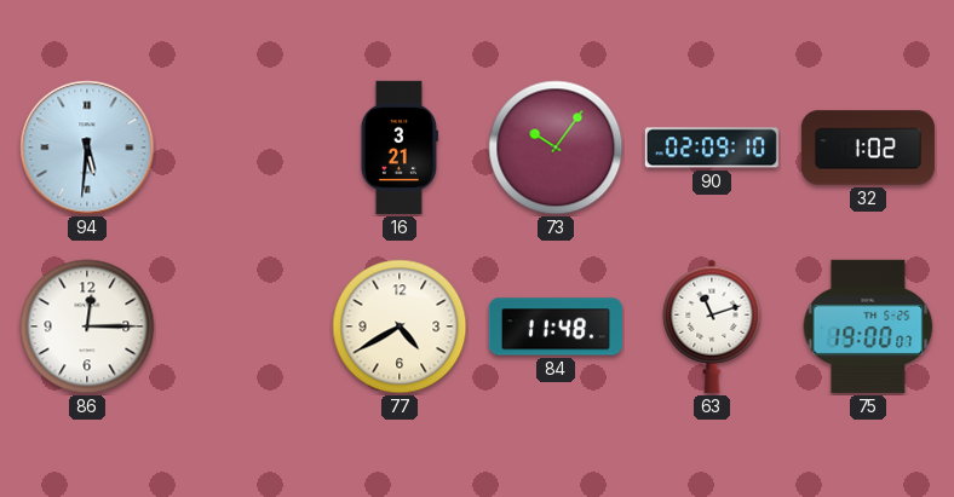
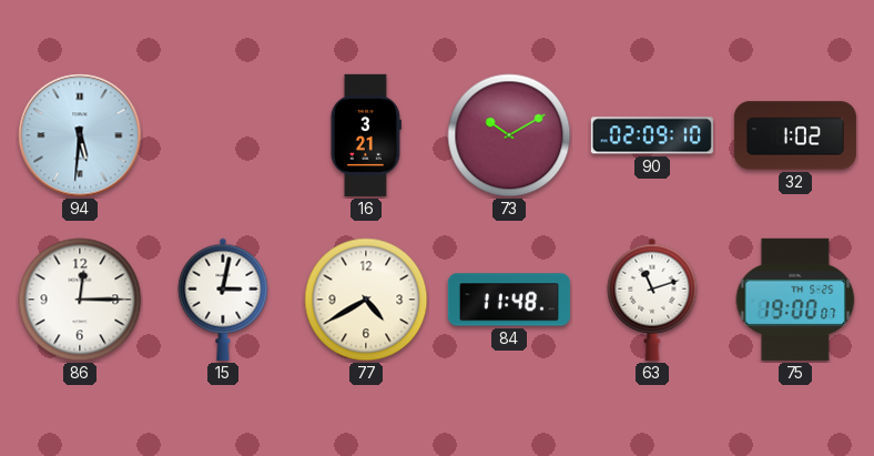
73: 10:06 -> 10:10 (509, 135)
15: none -> 3:02 (223, 300)
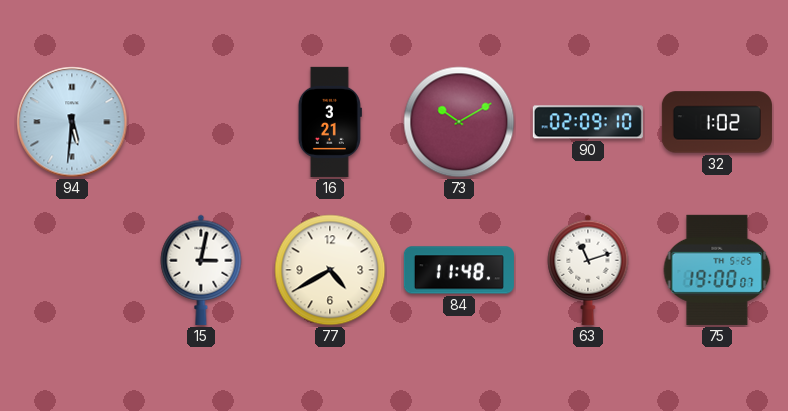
86: 12:15 -> none (80, 300)
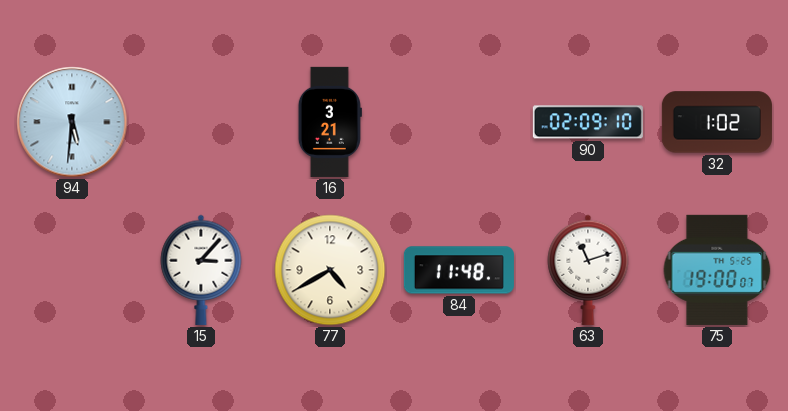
73: 10:10 -> none (459, 122)
15: 3:02 -> 3:07 (201, 270)
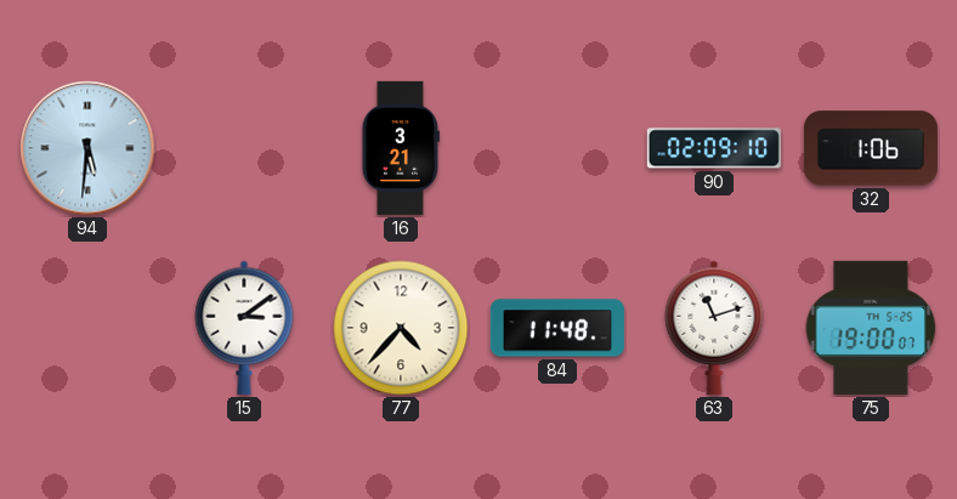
32: 1:02 -> 1:06 (871, 148)
15: 3:07 -> 3:09 (244, 328)
77: 4:40 -> 4:37 (401, 328)
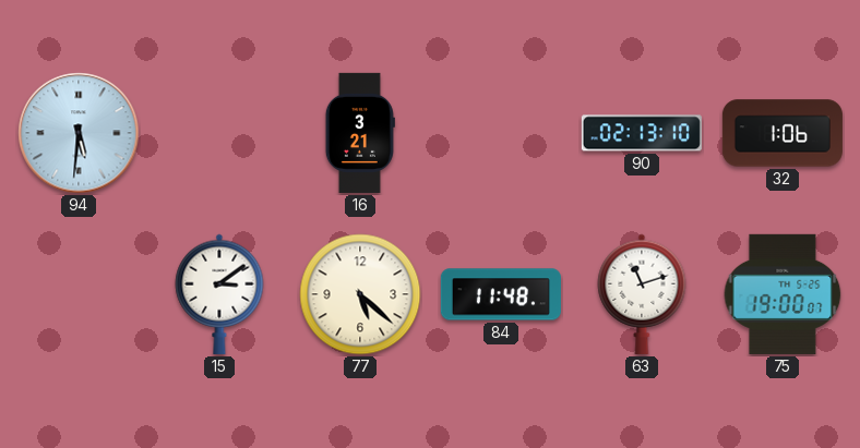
90: 02:09 -> 02:13 (642, 133)
77: 4:37 -> 5:22 (360, 294)
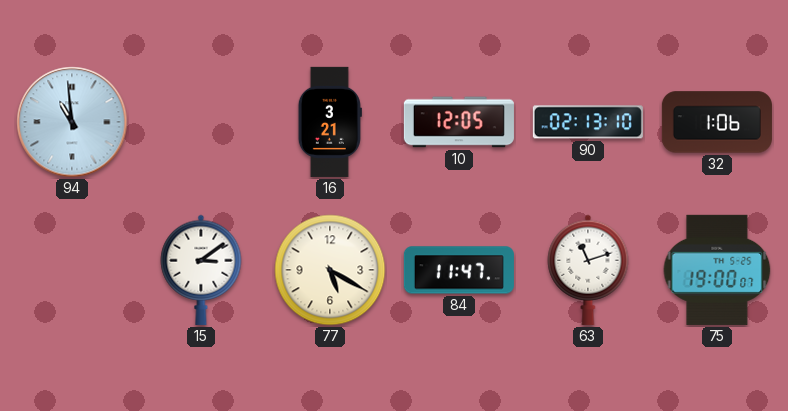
94: 5:31 -> 10:59 (72, 122)
10: none -> 12:05 (459, 122)
77: 5:22 -> 5:20 (330, 270)
84: 11:48 -> 11:47 (459, 270)
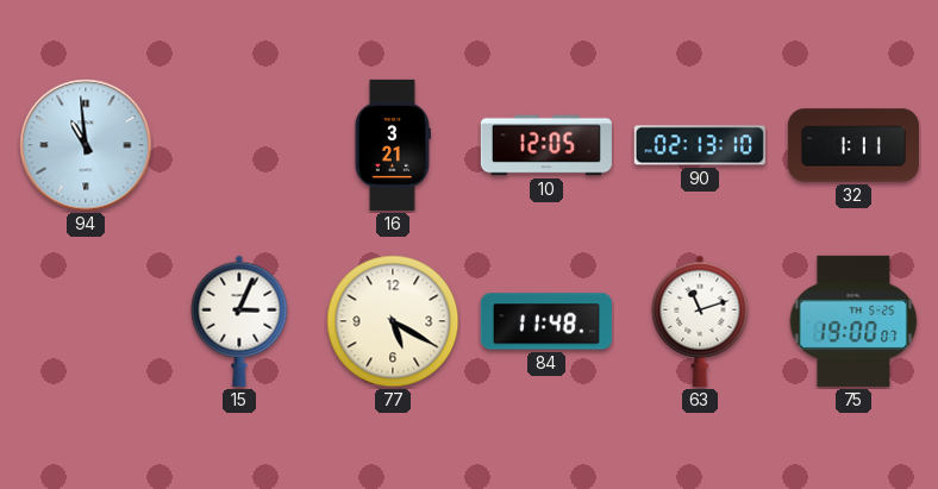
32: 1:06 -> 1:11 (853, 145)
15: 3:09 -> 3:04 (239, 321)
84: 11:47 -> 11:48 (546, 321)
